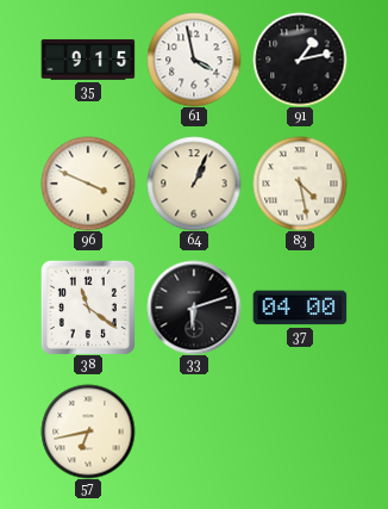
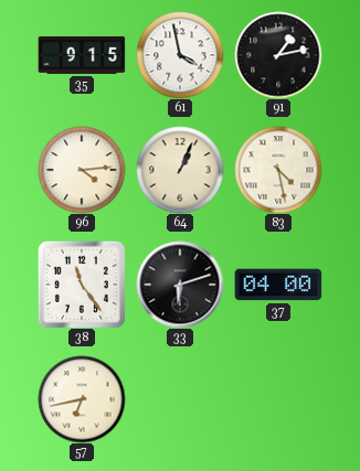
96: 3:49 -> 4:14 (82, 170)
38: 11:21 -> 11:24 (82, 285)
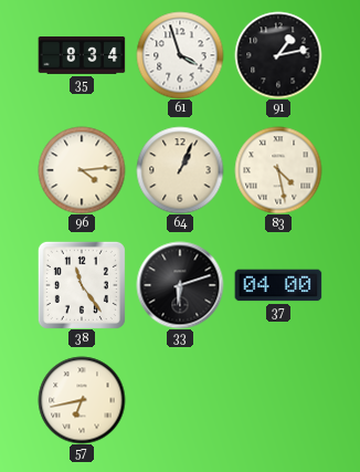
35: 9:15 -> 8:34 (82, 55)
61: 3:58 -> 3:57 (180, 55)
